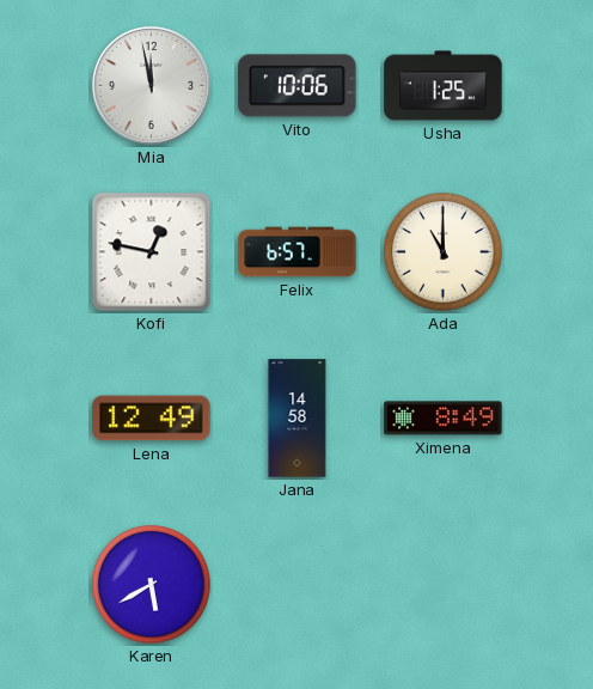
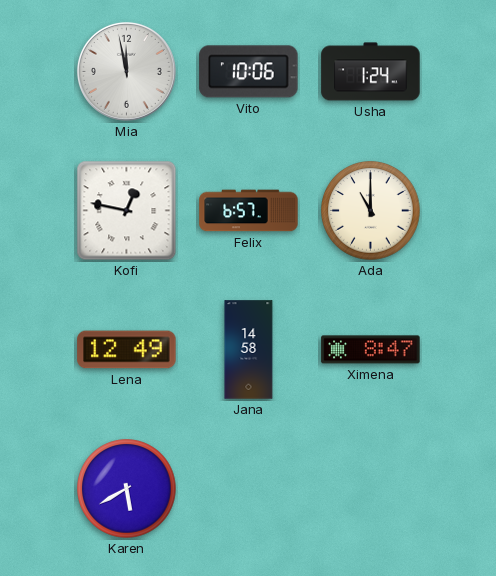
Usha: 1:25 -> 1:24 (371, 72)
Ximena: 8:49 -> 8:47 (371, 350)
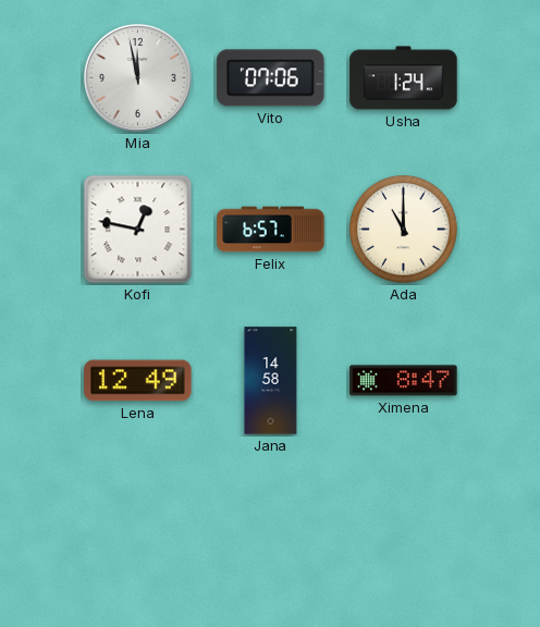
Vito: 10:06 -> 07:06 (271, 78)
Karen: 5:40 -> none (127, 489)
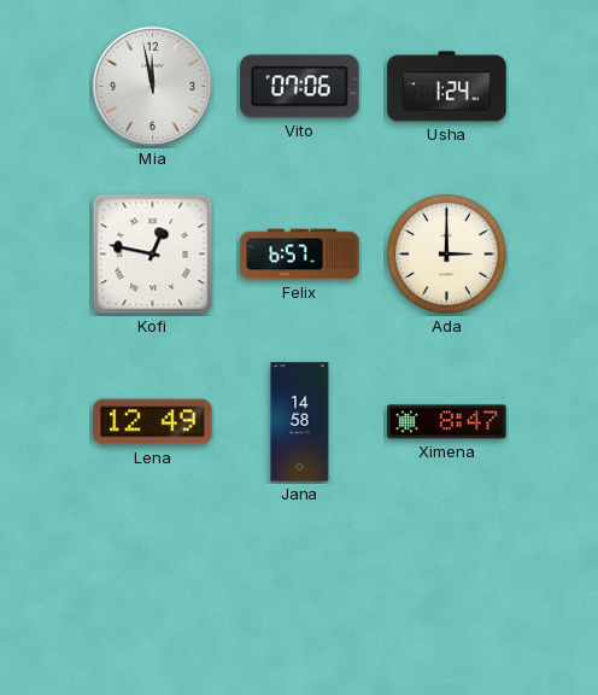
Ada: 11:00 -> 3:00 (447, 255)
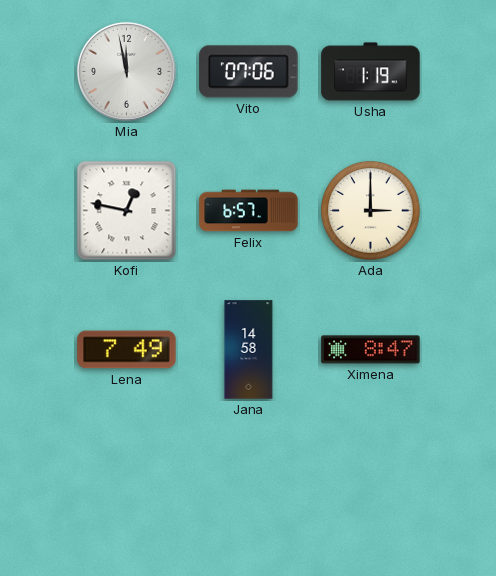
Usha: 1:24 -> 1:19 (371, 72)
Lena: 12:49 -> 7:49 (127, 350)
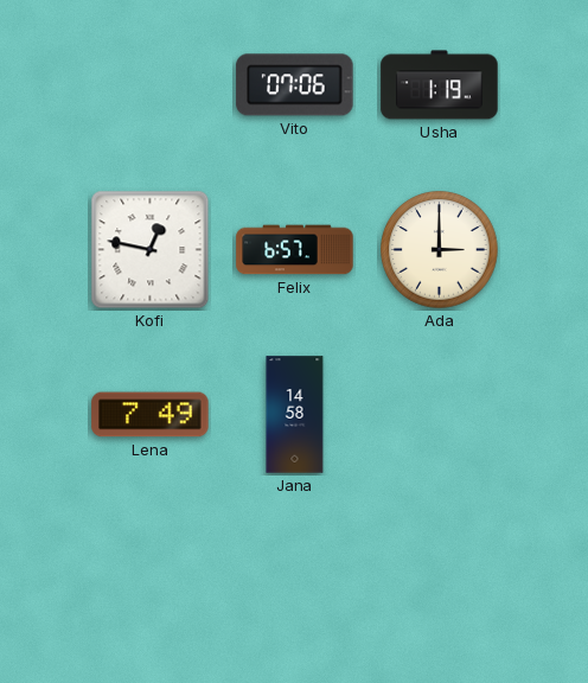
Mia: 11:58 -> none (126, 71)
Ximena: 8:47 -> none (371, 350)
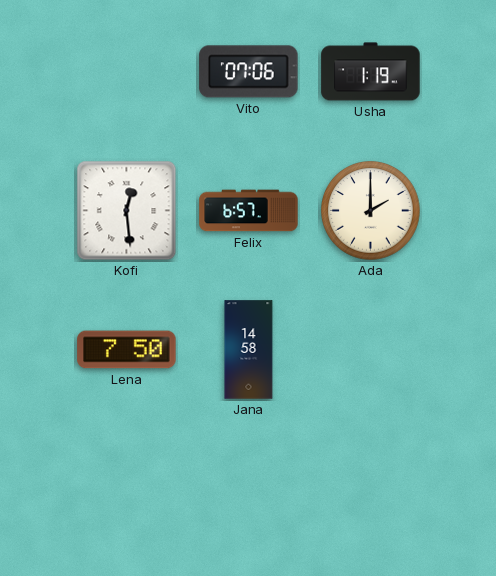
Kofi: 12:47 -> 12:29 (127, 211)
Ada: 3:00 -> 2:00 (371, 211)
Lena: 7:49 -> 7:50 (127, 350)
